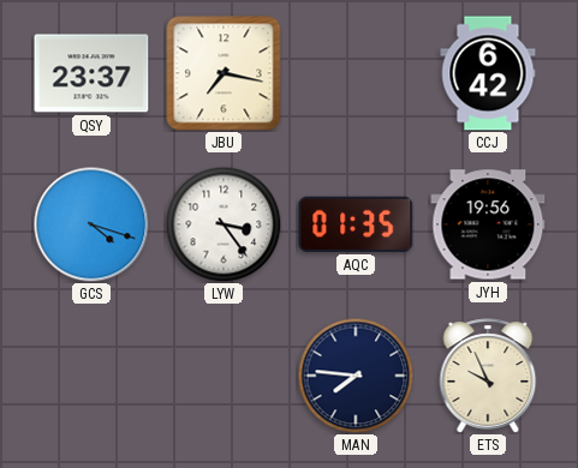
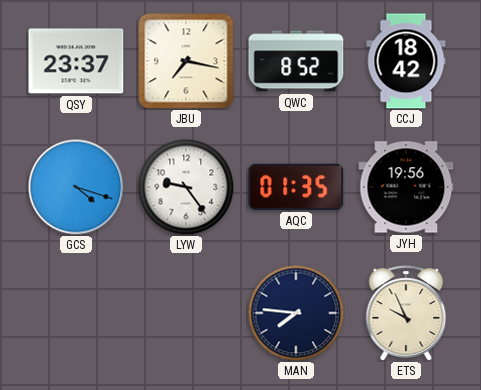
QWC: none -> 8:52 (296, 61)
CCJ: 6:42 -> 18:42 (406, 61)
LYW: 3:24 -> 9:24 (186, 187)
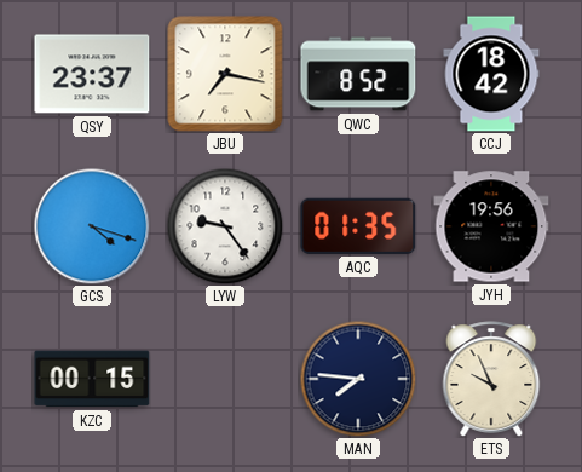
KZC: none -> 00:15 (92, 379)
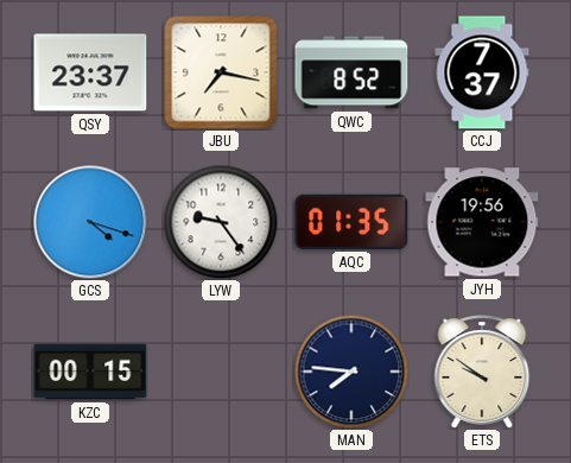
CCJ: 18:42 -> 7:37 (482, 72)
ETS: 9:56 -> 9:51 (482, 372)
